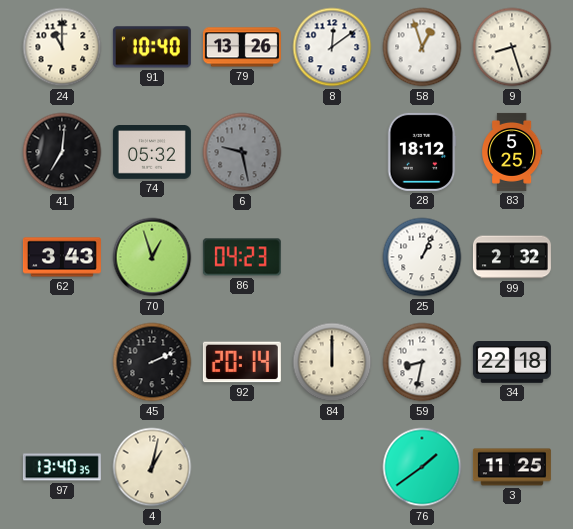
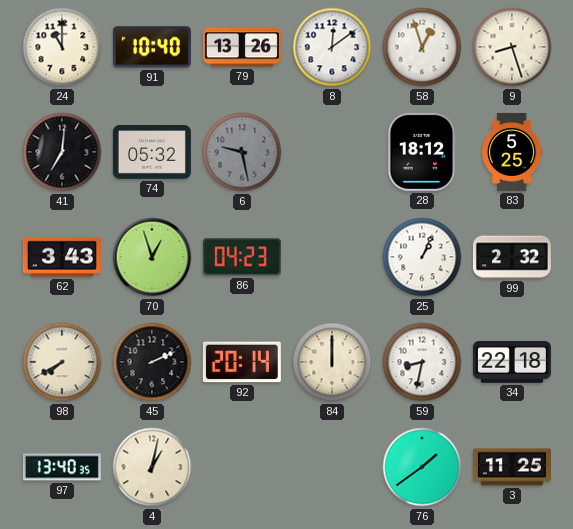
98: none -> 7:40 (62, 362)
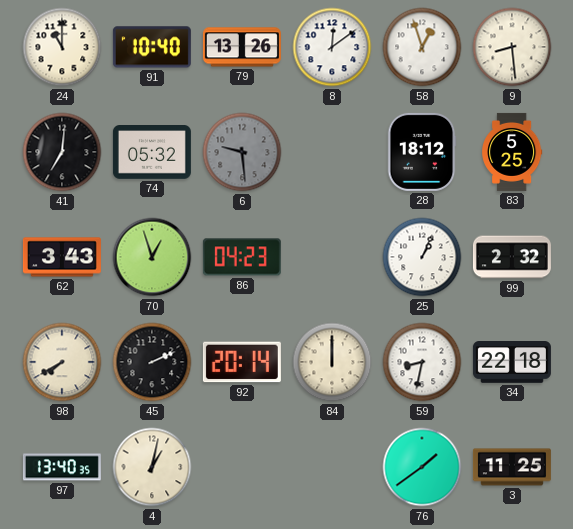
9: 8:27 -> 8:29 (512, 47)
6: 9:28 -> 9:29 (242, 152)
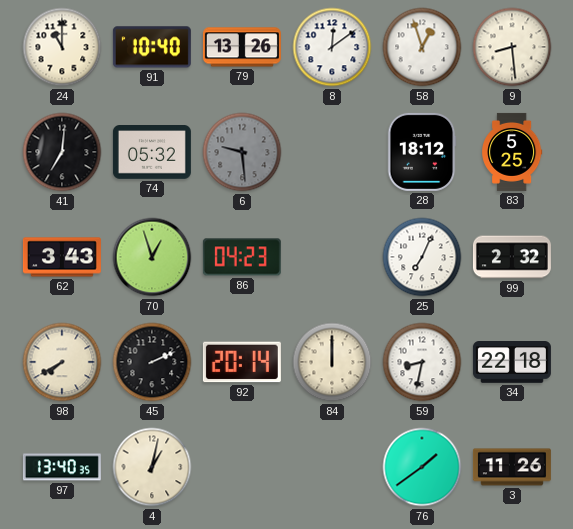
25: 1:04 -> 7:04 (422, 257)
3: 11:25 -> 11:26 (512, 467)
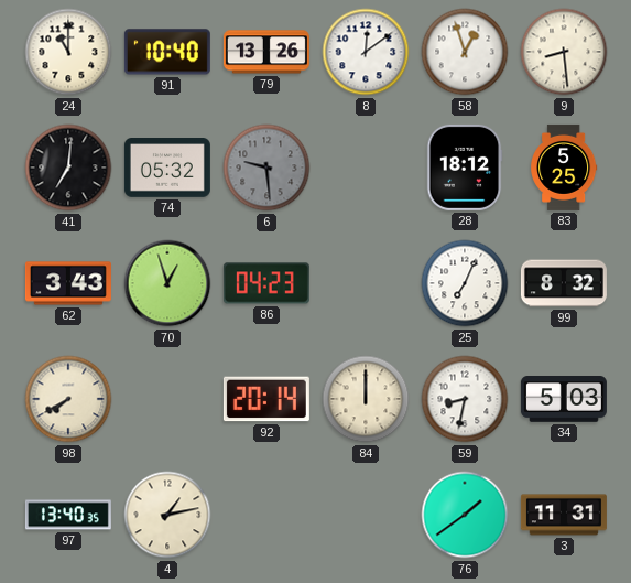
99: 2:32 -> 8:32 (564, 283)
45: 2:11 -> none (152, 362)
34: 22:18 -> 5:03 (564, 399)
4: 1:02 -> 1:13 (167, 515)
3: 11:26 -> 11:31 (564, 515)
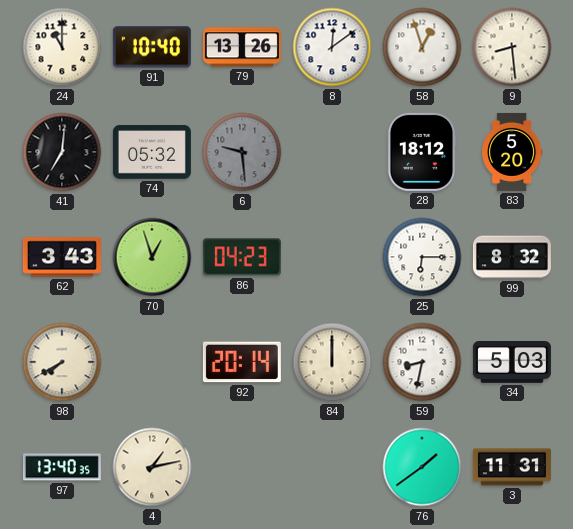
83: 5:25 -> 5:20 (512, 152)
25: 7:04 -> 6:15 (422, 257)
